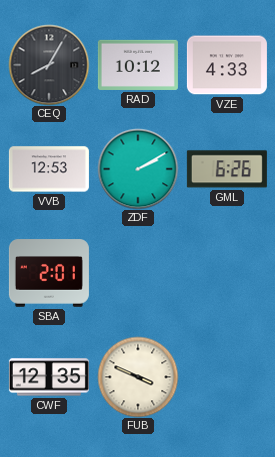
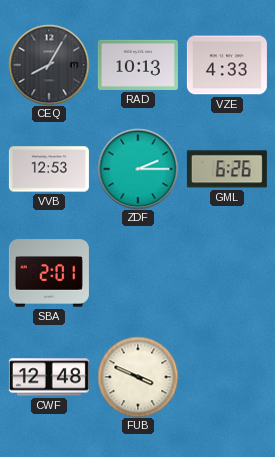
RAD: 10:12 -> 10:13 (138, 65)
ZDF: 2:10 -> 2:15 (138, 169)
CWF: 12:35 -> 12:48 (49, 377)
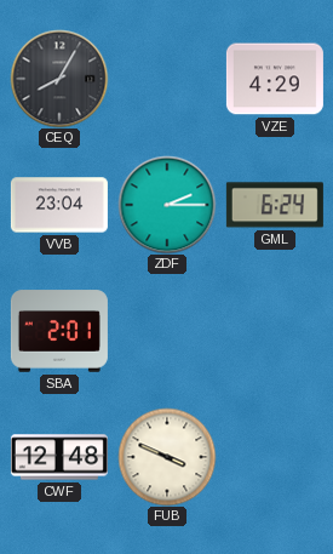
RAD: 10:13 -> none (138, 65)
VZE: 4:33 -> 4:29 (275, 79)
VVB: 12:53 -> 23:04 (59, 205)
GML: 6:26 -> 6:24 (275, 205)
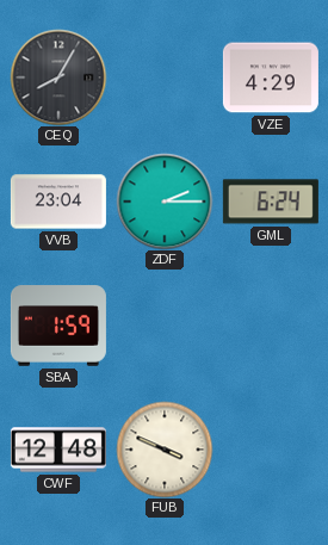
SBA: 2:01 -> 1:59 (58, 326)
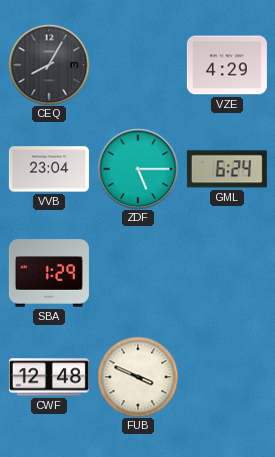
ZDF: 2:15 -> 5:15 (138, 169)
SBA: 1:59 -> 1:29 (49, 273)
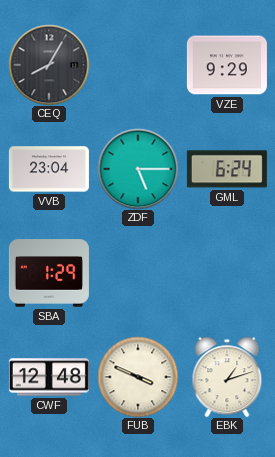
VZE: 4:29 -> 9:29 (227, 65)
EBK: none -> 1:12 (227, 377)
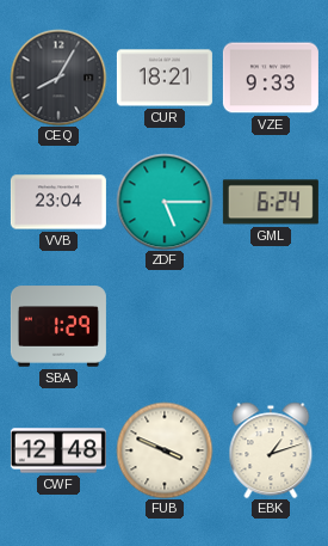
CUR: none -> 18:21 (165, 78)
VZE: 9:29 -> 9:33 (271, 78)
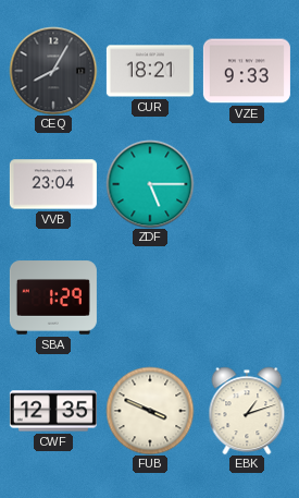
GML: 6:24 -> none (271, 202)
CWF: 12:48 -> 12:35 (53, 411)
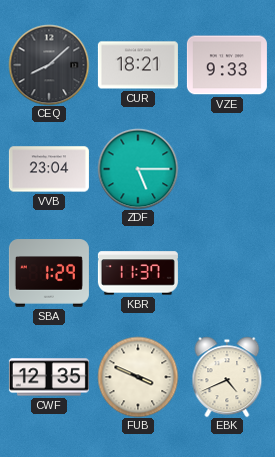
CEQ: 8:05 -> 8:08 (49, 65)
KBR: none -> 11:37 (138, 273)
EBK: 1:12 -> 4:41 (227, 377)
